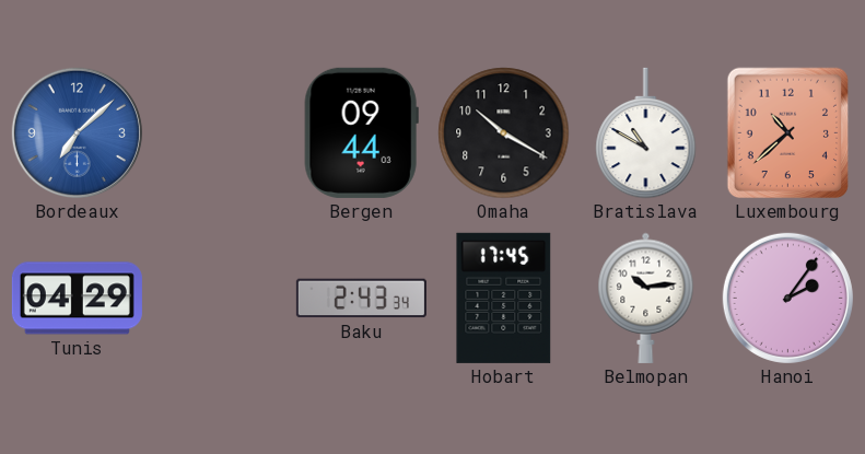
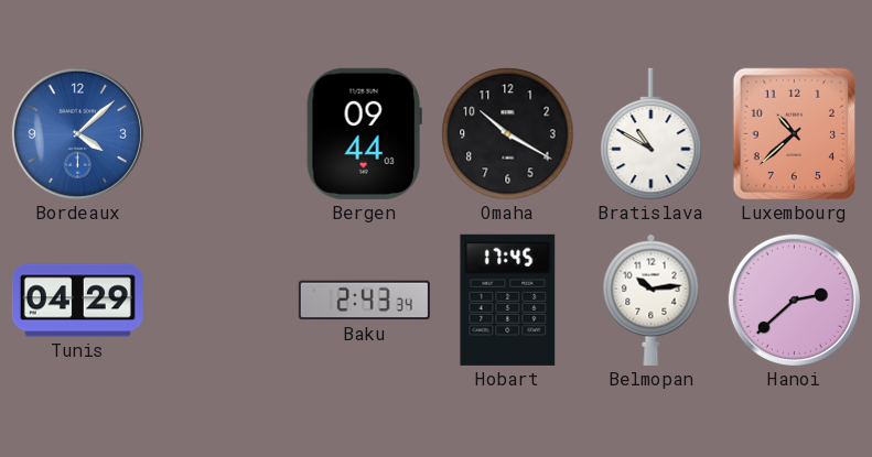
Bordeaux: 7:08 -> 4:08 (77, 133)
Hanoi: 2:06 -> 2:38 (794, 300)
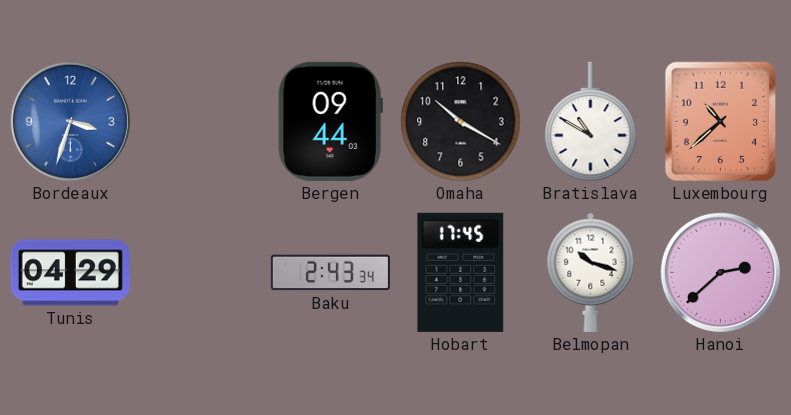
Bordeaux: 4:08 -> 3:33 (70, 121)
Belmopan: 10:14 -> 10:18 (591, 272)
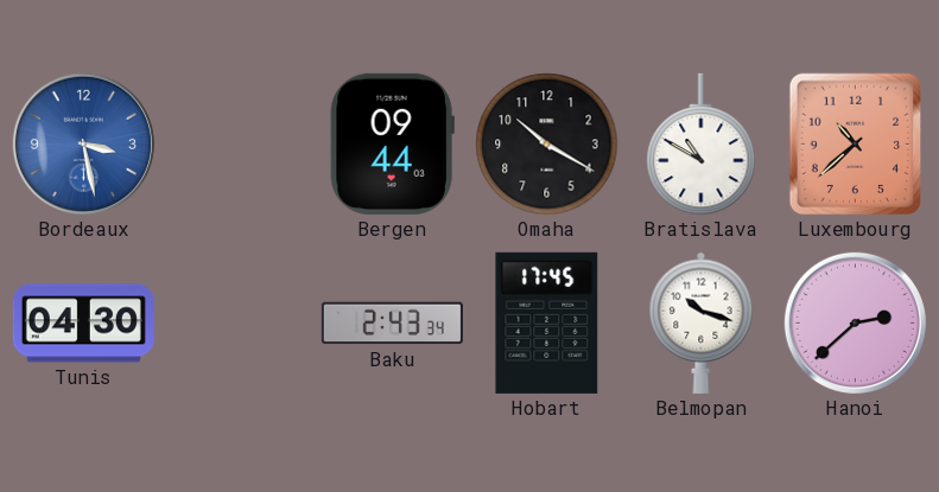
Bordeaux: 3:33 -> 3:28 (83, 143)
Tunis: 04:29 -> 04:30 (83, 324)
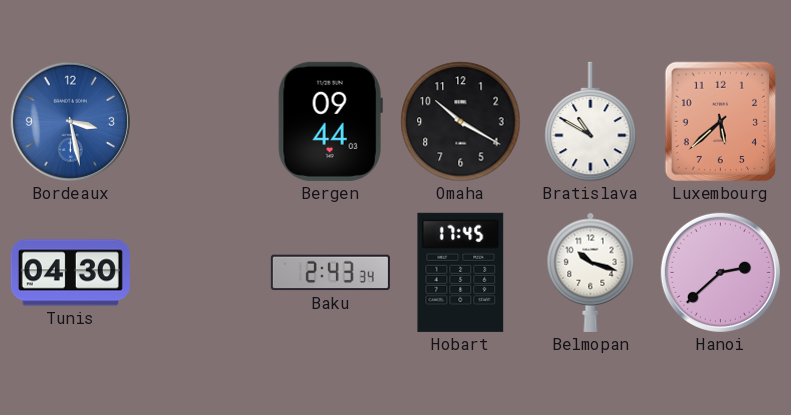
Luxembourg: 10:38 -> 5:38 (721, 122)
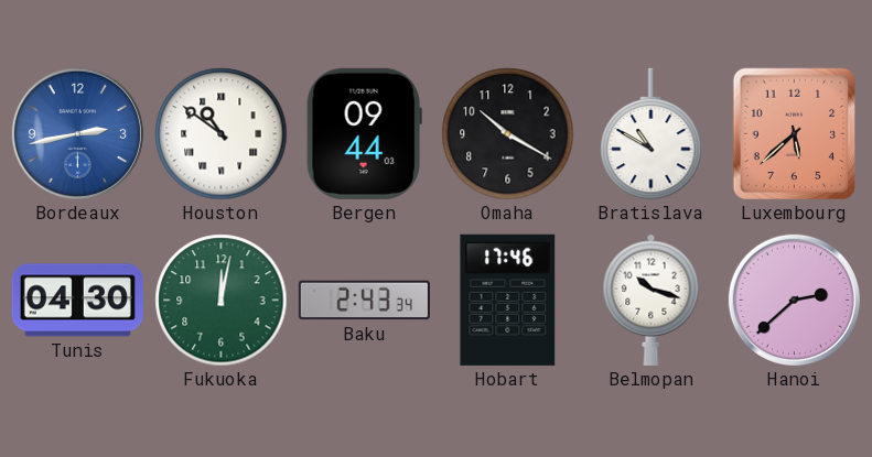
Bordeaux: 3:28 -> 2:43 (77, 133)
Houston: none -> 10:51 (222, 134)
Fukuoka: none -> 12:02 (222, 301)
Hobart: 17:45 -> 17:46 (508, 300)
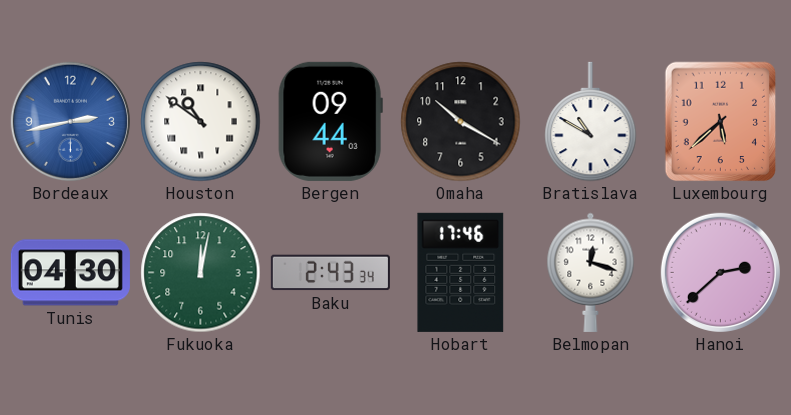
Belmopan: 10:18 -> 12:18 (591, 272)
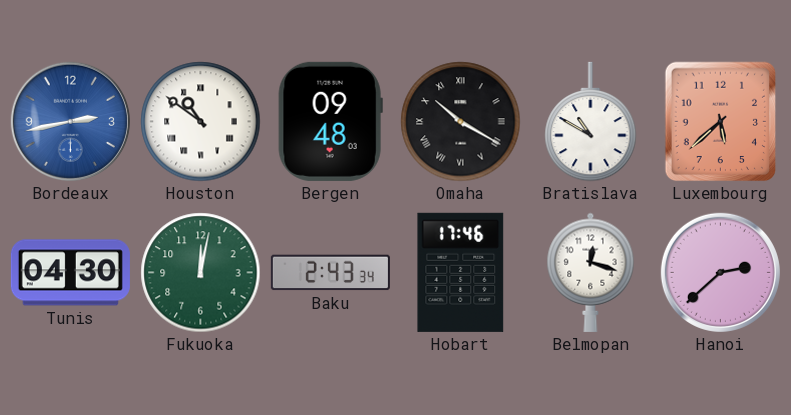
Bergen: 09:44 -> 09:48 (330, 121)
Omaha numerals: Arabic -> Roman (461, 122)
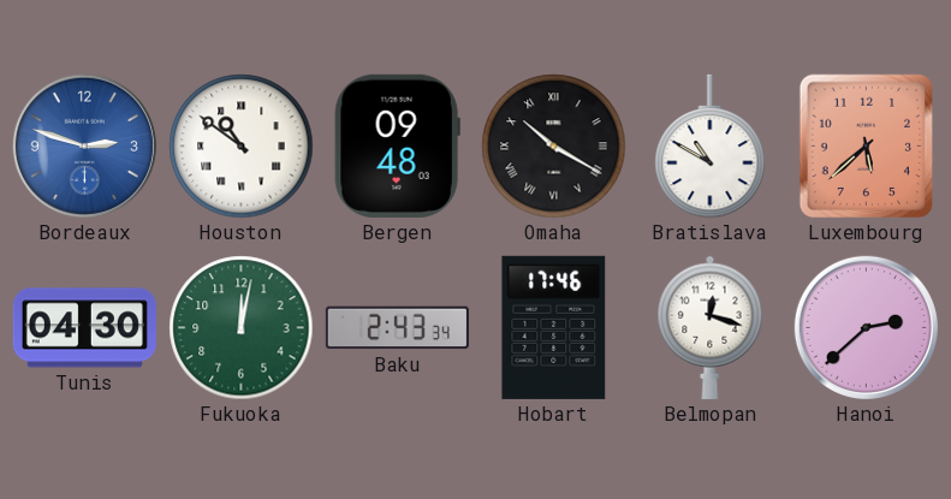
Bordeaux: 2:43 -> 2:48 (84, 145)
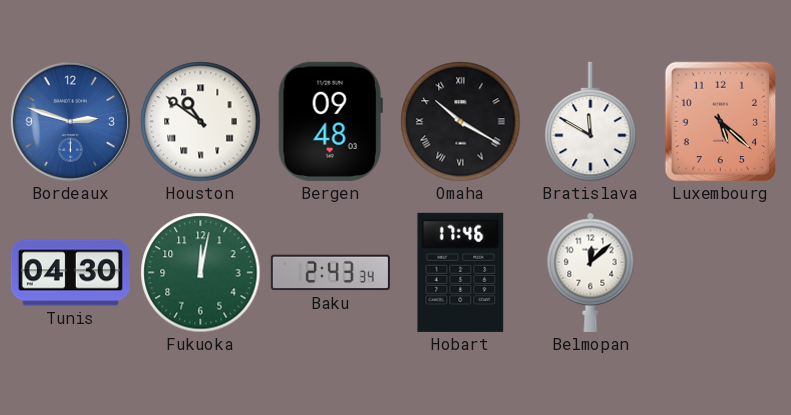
Bratislava: 10:50 -> 11:50 (591, 122)
Luxembourg: 5:38 -> 5:22 (721, 122)
Belmopan: 12:18 -> 12:08 (591, 272)
Hanoi: 2:38 -> none (866, 327)
